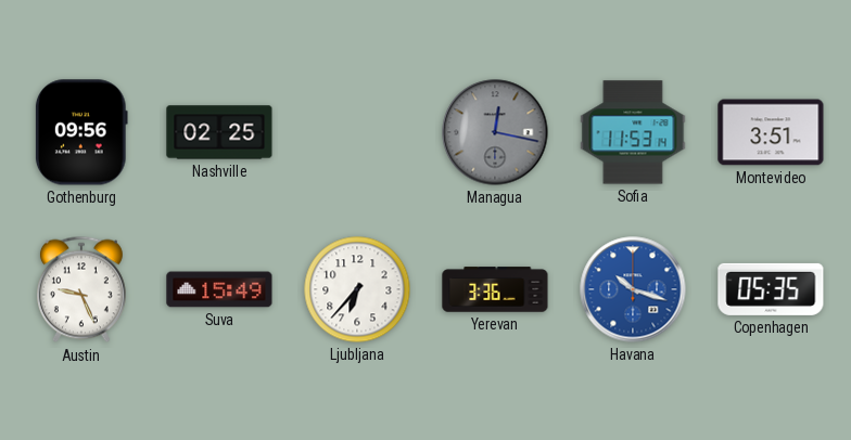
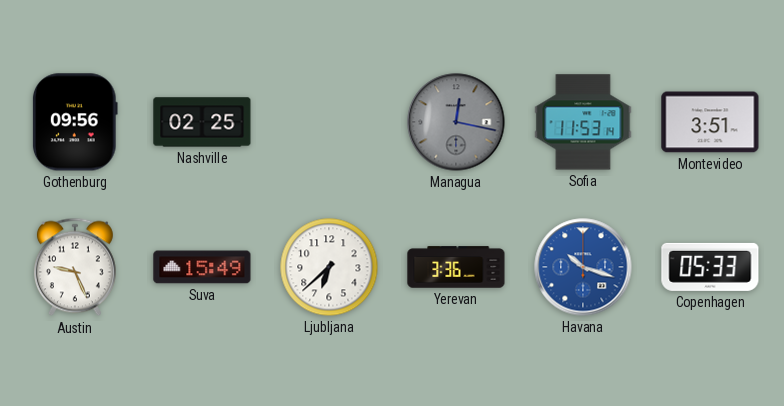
Ljubljana: 6:37 -> 6:38 (329, 267)
Copenhagen: 05:35 -> 05:33 (710, 267)
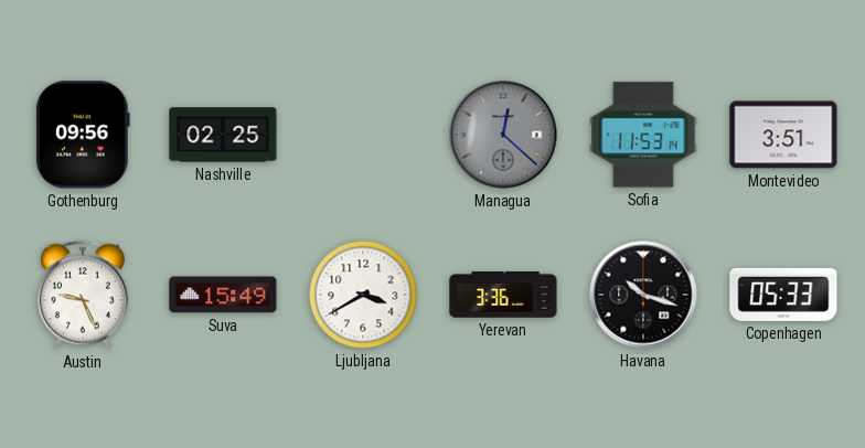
Managua: 12:17 -> 12:22 (503, 135)
Ljubljana: 6:38 -> 3:40 (363, 295)
Havana dial: blue -> black (643, 295)
